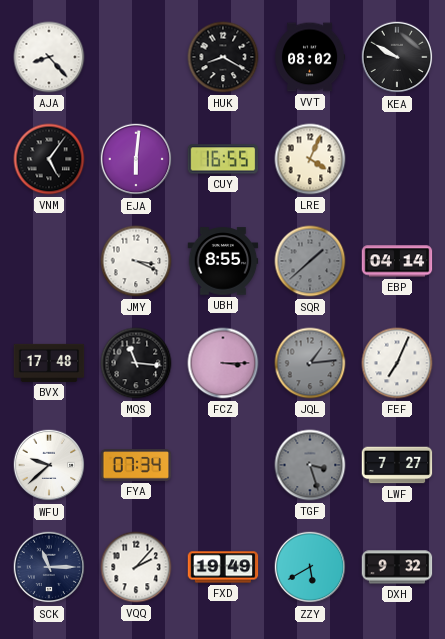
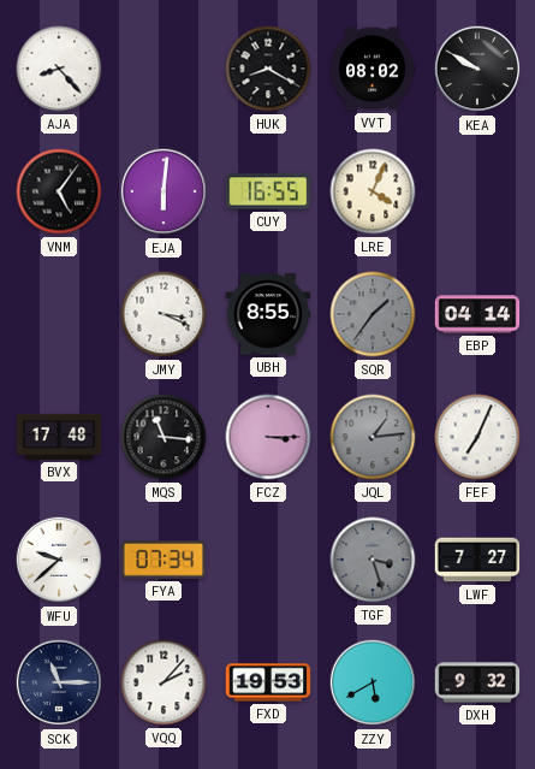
SQR: 1:38 -> 1:36 (373, 314)
FXD: 19:49 -> 19:53 (268, 682)
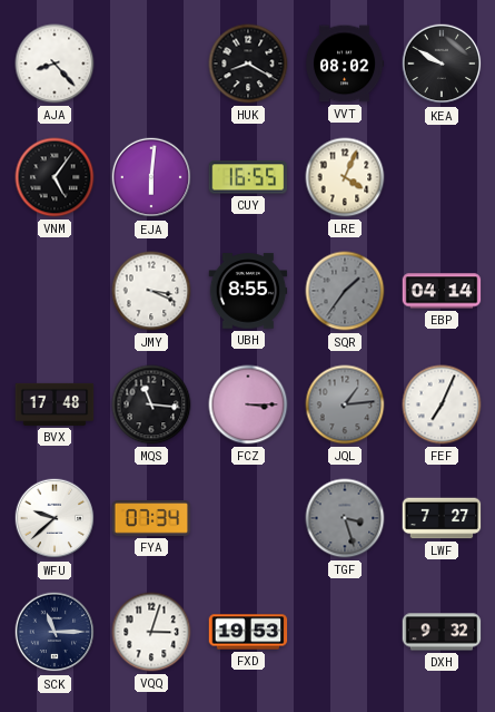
VQQ: 2:07 -> 3:03 (151, 632)
ZZY: 5:40 -> none (373, 682)
